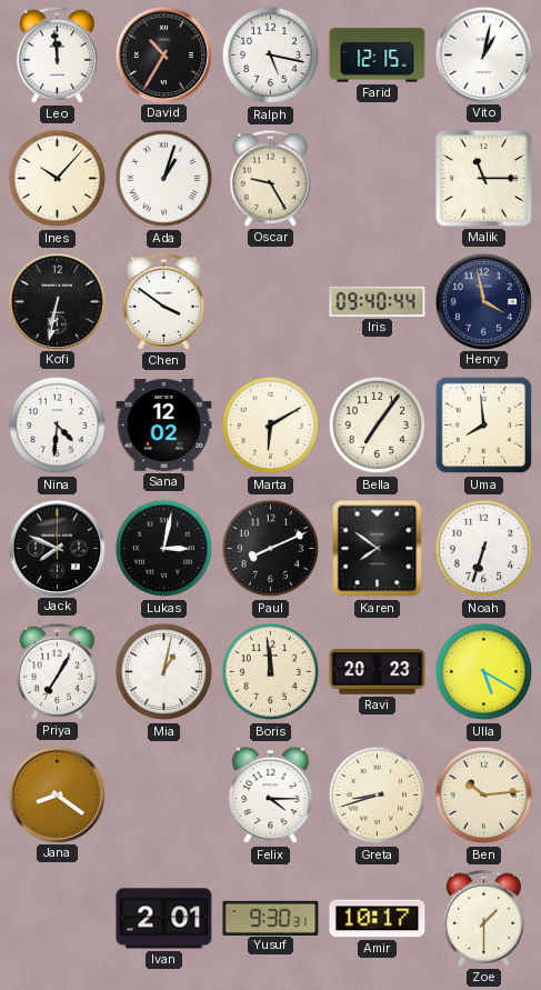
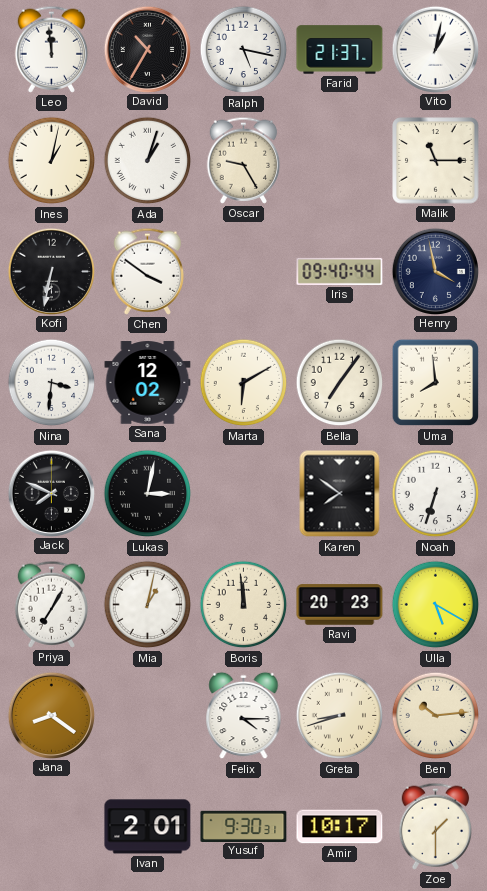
Farid: 12:15 -> 21:37 (340, 50)
Ines: 10:07 -> 1:02 (52, 161)
Nina: 4:31 -> 3:31 (52, 383)
Paul: 8:11 -> none (271, 549)
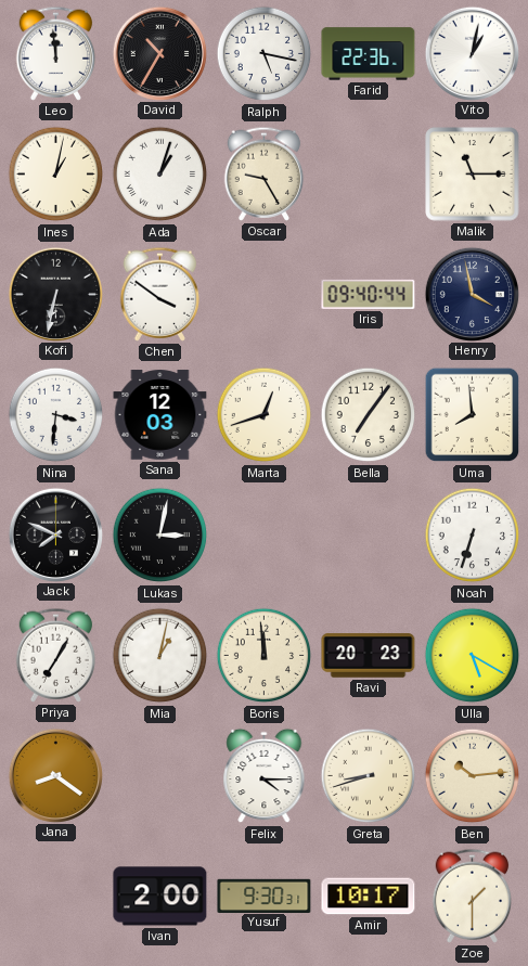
Farid: 21:37 -> 22:36 (369, 54)
Sana: 12:02 -> 12:03 (160, 415)
Marta: 6:10 -> 12:42 (265, 415)
Karen: 7:51 -> none (340, 494)
Ivan: 2:01 -> 2:00 (160, 897)
